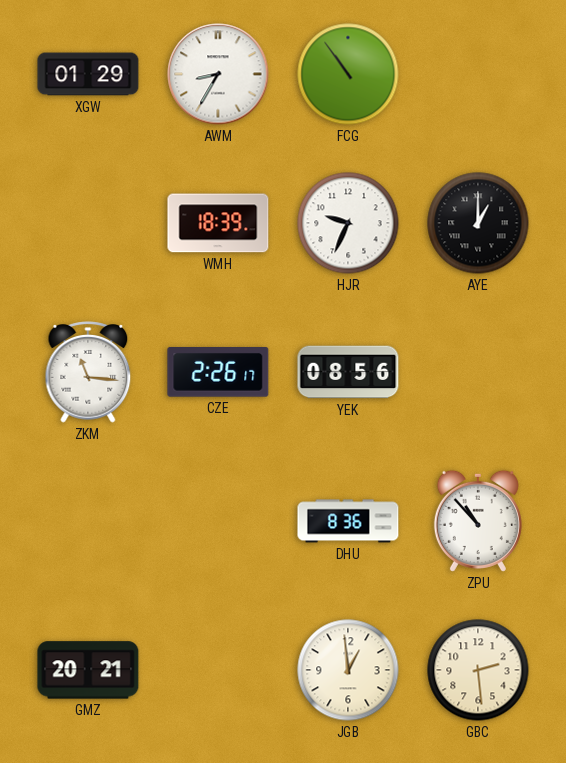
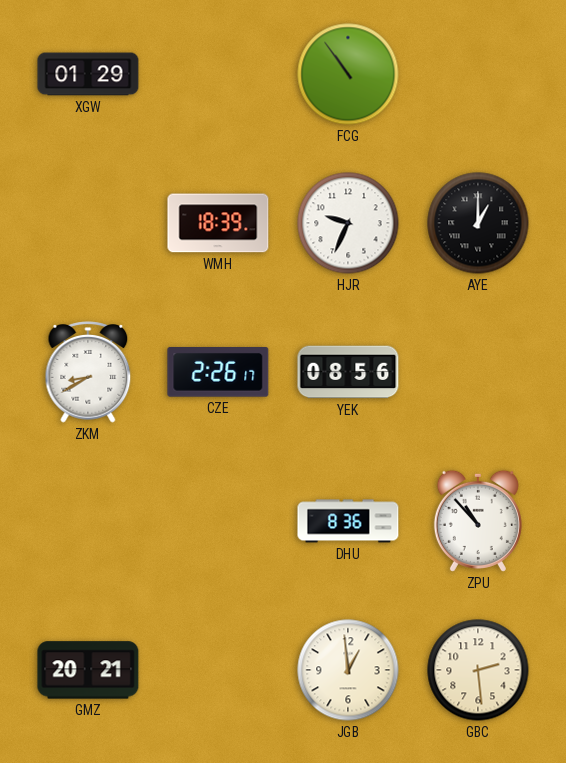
AWM: 8:35 -> none (218, 74)
ZKM: 11:16 -> 8:40 (88, 372)
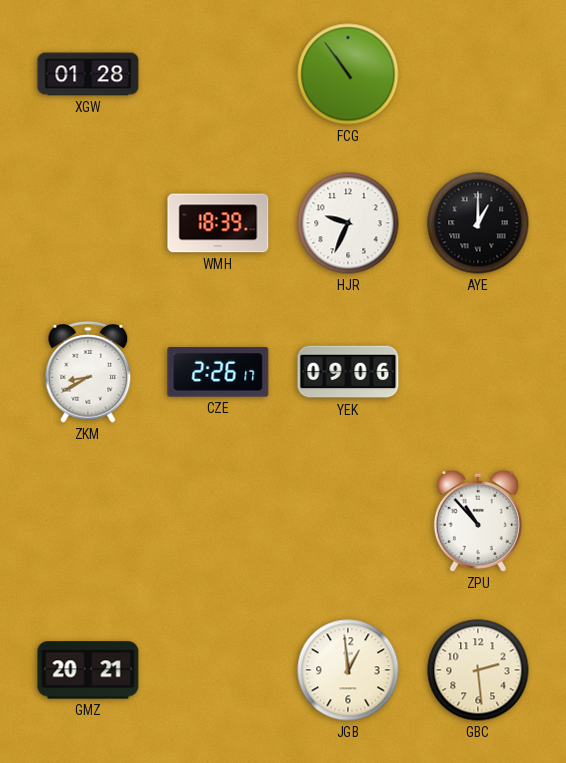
XGW: 01:29 -> 01:28 (88, 74)
YEK: 08:56 -> 09:06 (348, 372)
DHU: 8:36 -> none (348, 521)
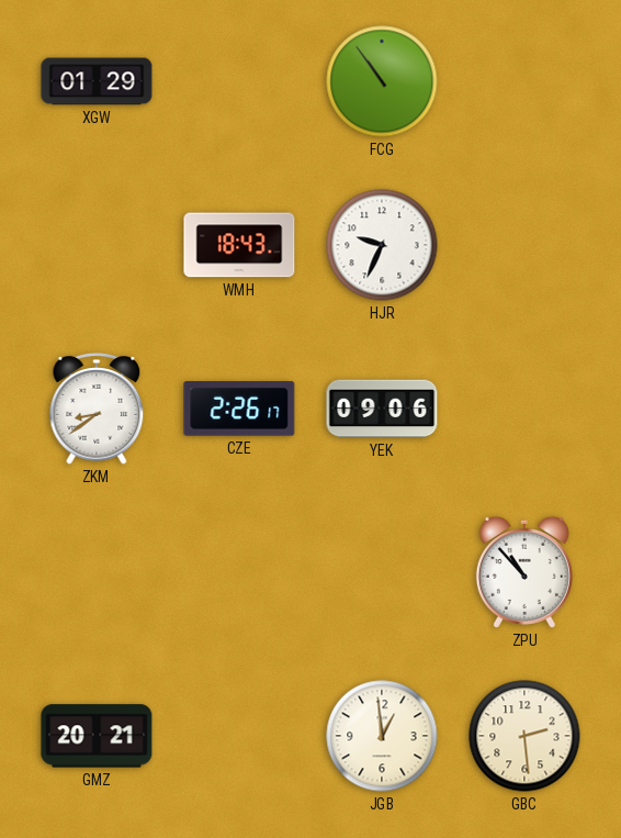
XGW: 01:28 -> 01:29 (97, 81)
WMH: 18:39 -> 18:43 (239, 245)
AYE: 1:00 -> none (478, 223)
ZKM: 8:40 -> 8:39 (97, 409)
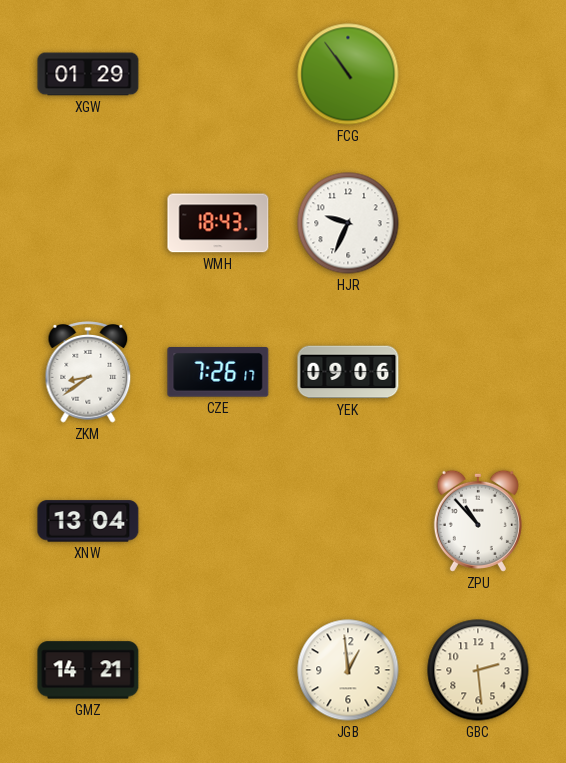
CZE: 2:26 -> 7:26 (218, 373)
XNW: none -> 13:04 (88, 521)
GMZ: 20:21 -> 14:21 (88, 670)
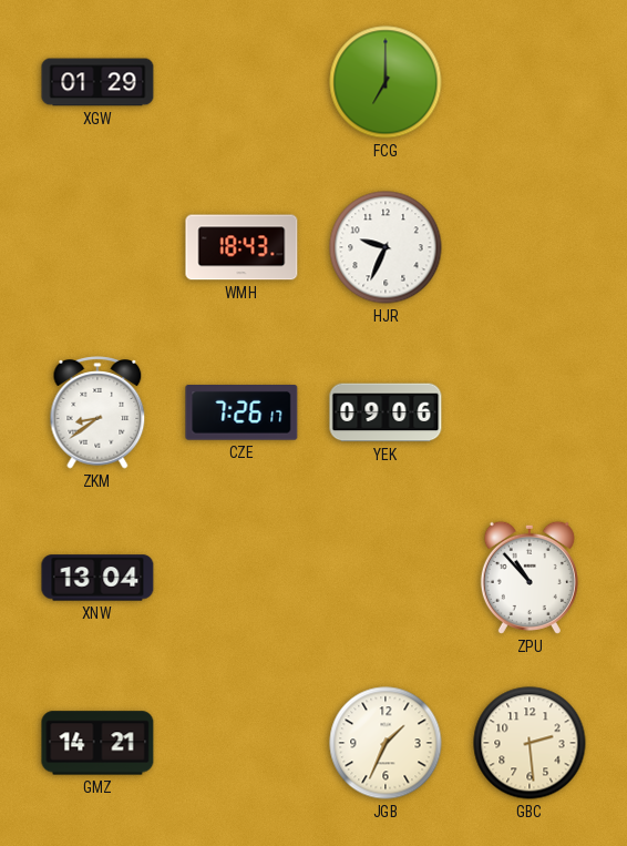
FCG: 10:54 -> 7:00 (386, 82)
JGB: 12:59 -> 1:34 (386, 743)
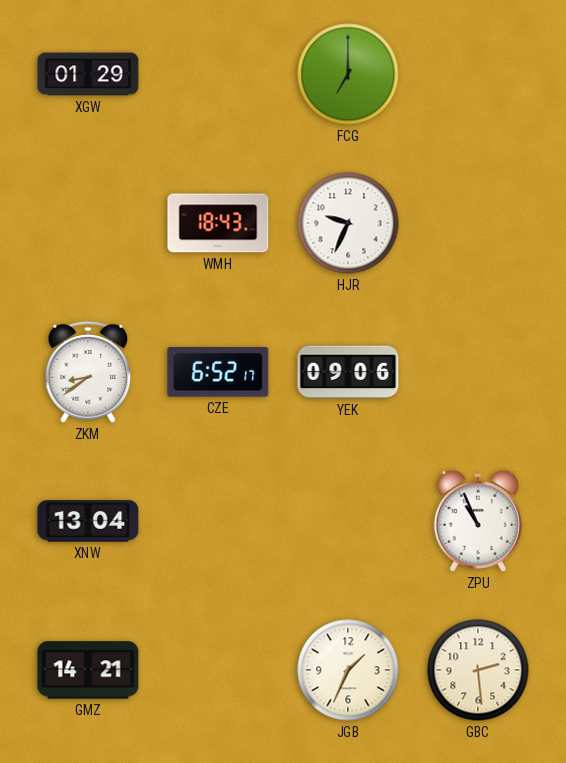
CZE: 7:26 -> 6:52 (218, 373)
ZPU: 10:53 -> 10:56 (478, 521)
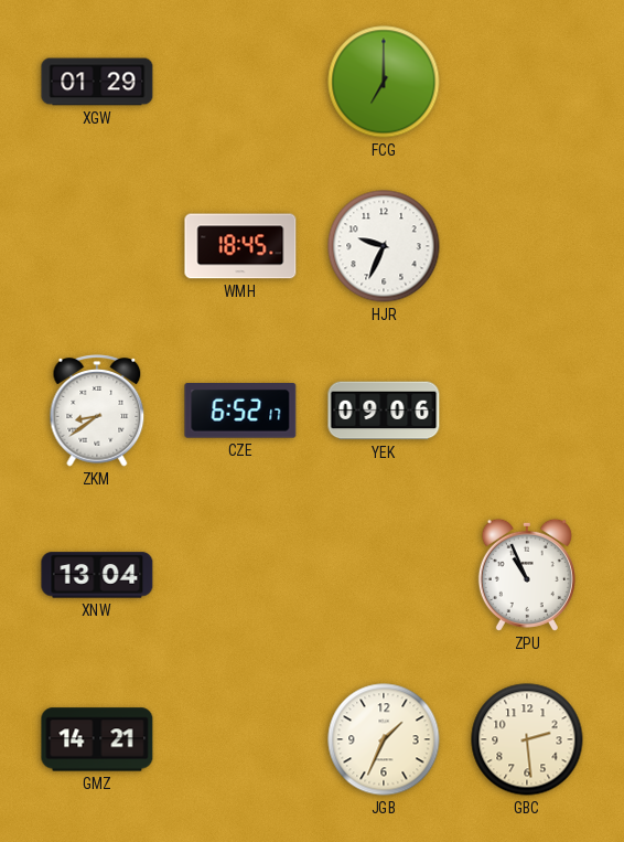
WMH: 18:43 -> 18:45 (240, 246)
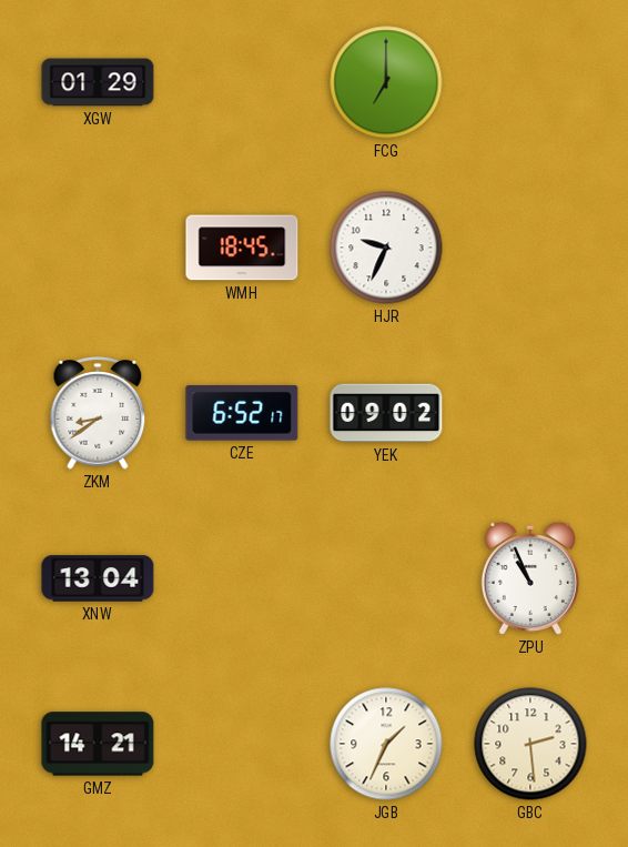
YEK: 09:06 -> 09:02 (386, 413)
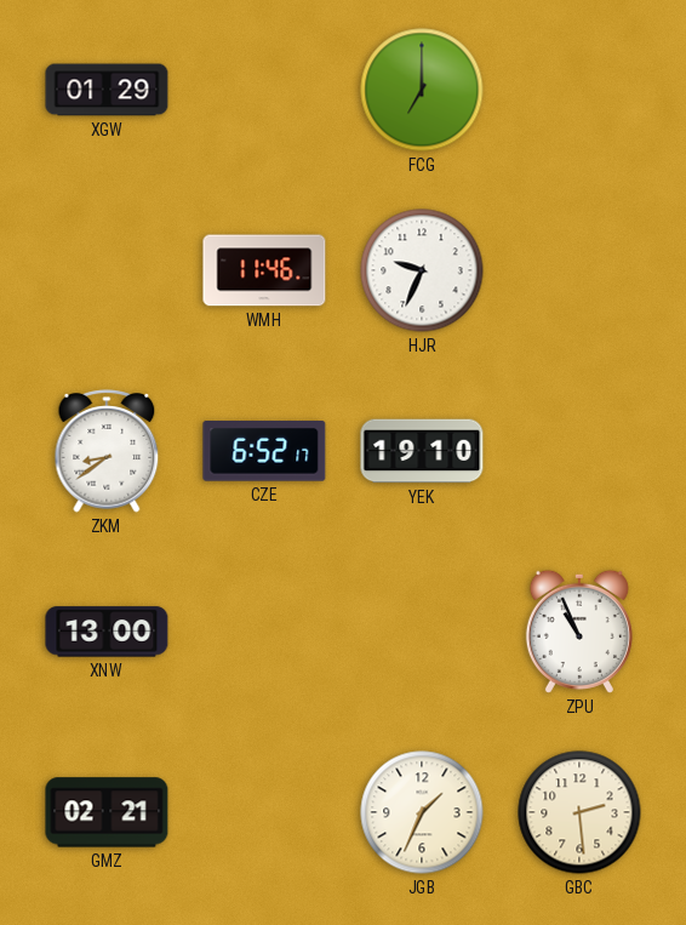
WMH: 18:45 -> 11:46 (264, 270)
YEK: 09:02 -> 19:10 (422, 451)
XNW: 13:04 -> 13:00 (107, 632)
GMZ: 14:21 -> 02:21 (107, 812)
